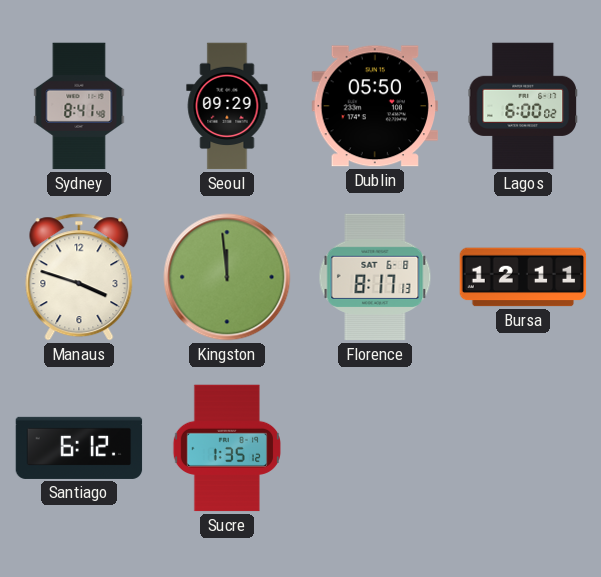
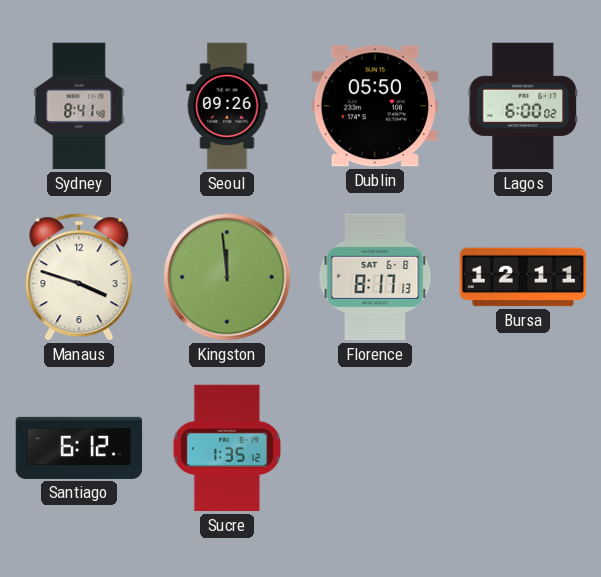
Seoul: 09:29 -> 09:26 (227, 106)
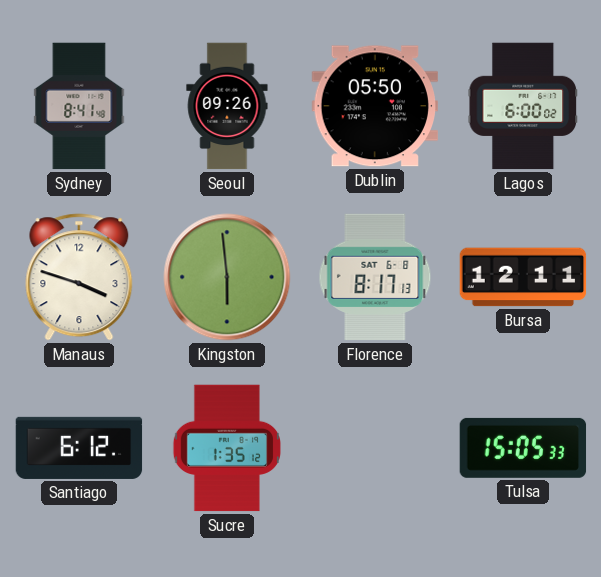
Kingston: 11:59 -> 5:59 (227, 277)
Tulsa: none -> 15:05 (523, 448)
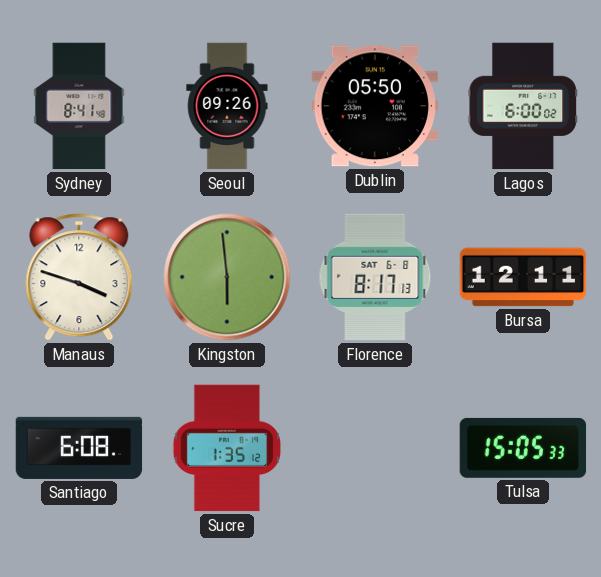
Santiago: 6:12 -> 6:08 (79, 448)
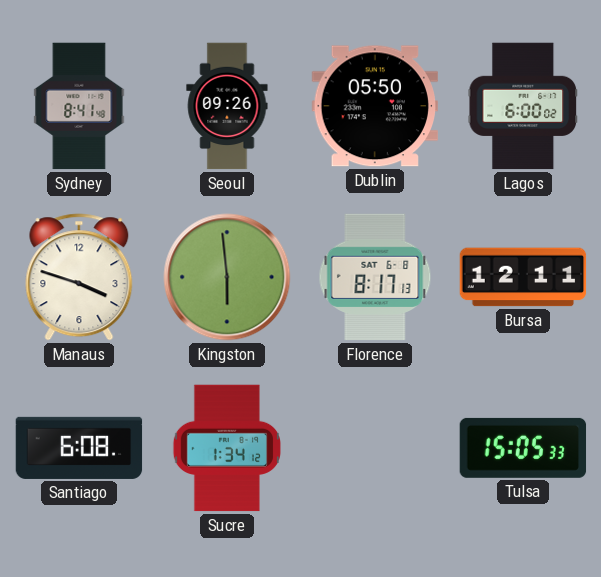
Sucre: 1:35 -> 1:34 (227, 448)
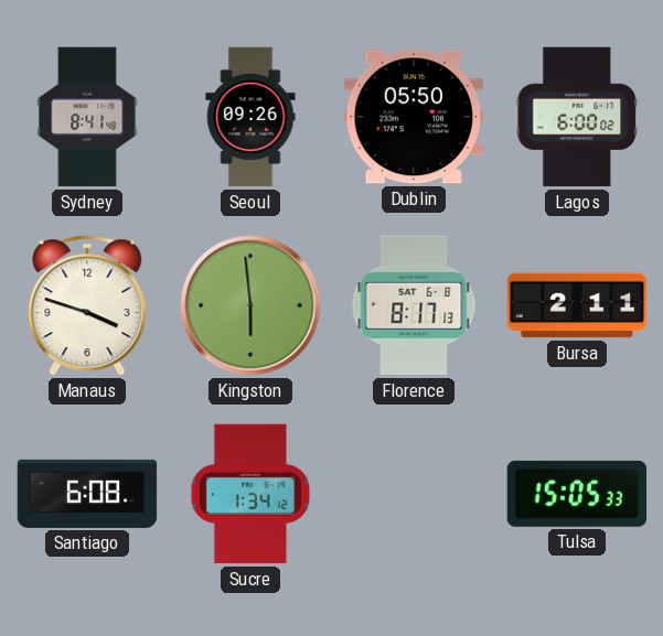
Bursa: 12:11 -> 2:11 (577, 305)
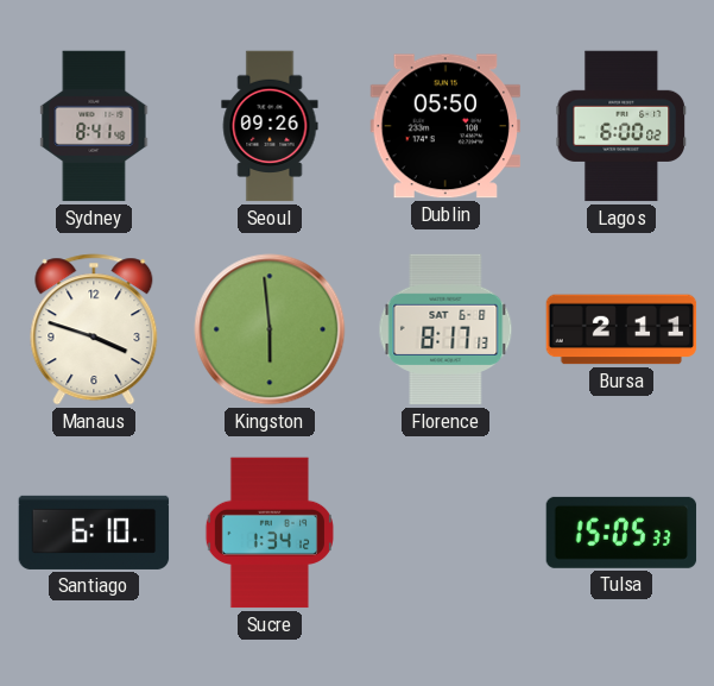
Santiago: 6:08 -> 6:10 (94, 533)
